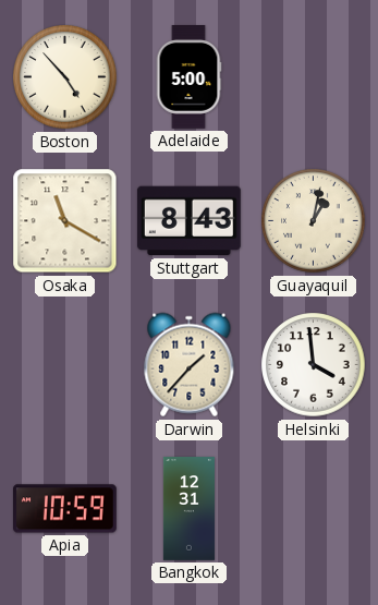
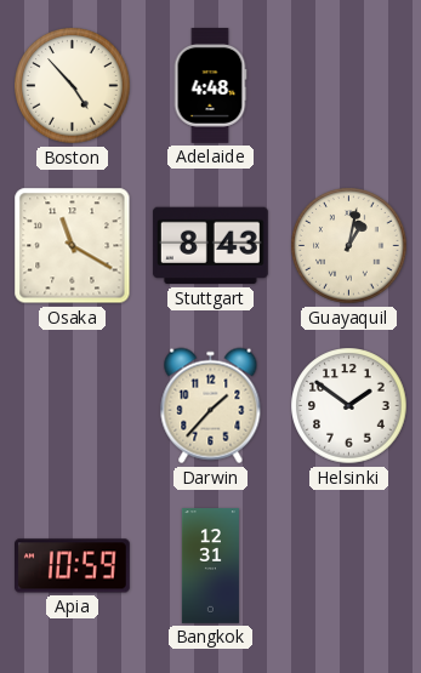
Adelaide: 5:00 -> 4:48 (210, 86)
Helsinki: 3:59 -> 1:51 (349, 406)
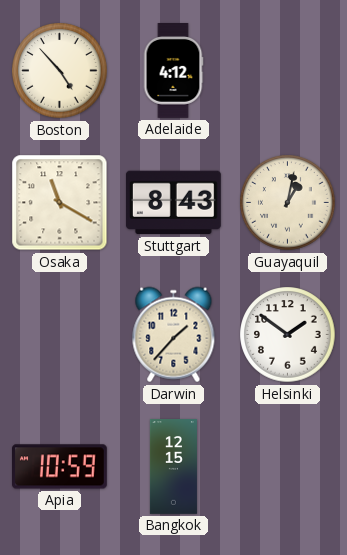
Adelaide: 4:48 -> 4:12 (173, 71)
Bangkok: 12:31 -> 12:15 (173, 467)
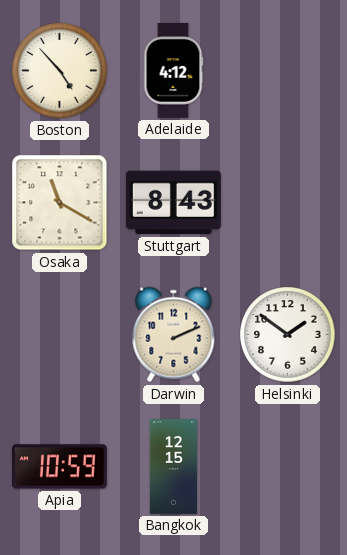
Guayaquil: 1:02 -> none (288, 203)
Darwin: 1:37 -> 2:11 (174, 335)
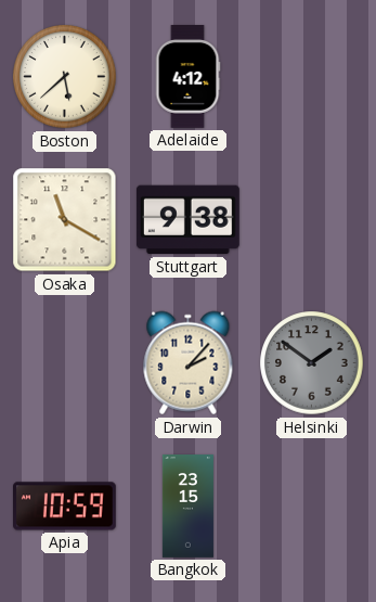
Boston: 4:53 -> 5:38 (65, 77)
Stuttgart: 8:43 -> 9:38 (187, 220)
Darwin: 2:11 -> 2:07 (189, 363)
Helsinki dial: white -> grey (312, 363)
Bangkok: 12:15 -> 23:15 (187, 507)
